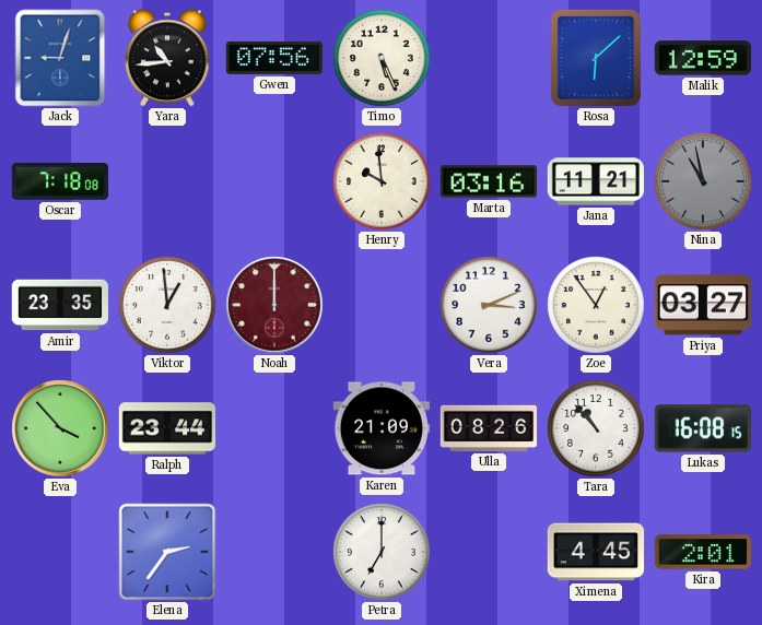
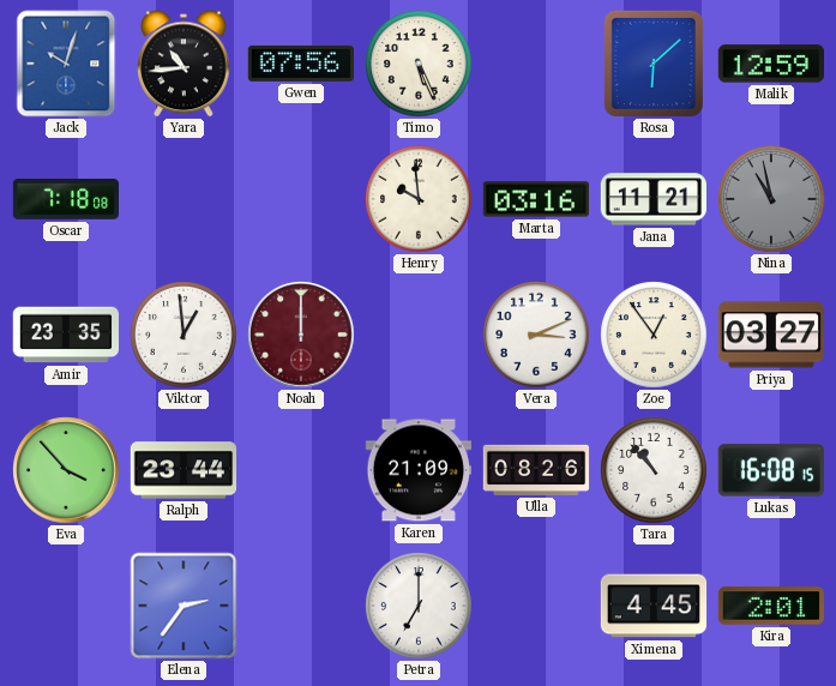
Jack: 9:03 -> 10:03 (66, 64)
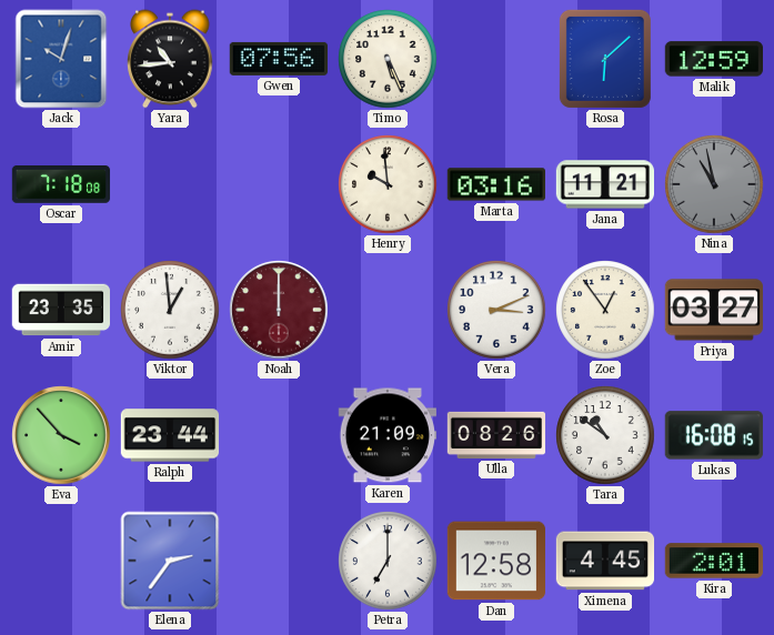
Tara: 10:53 -> 10:51 (605, 435)
Dan: none -> 12:58 (495, 561)
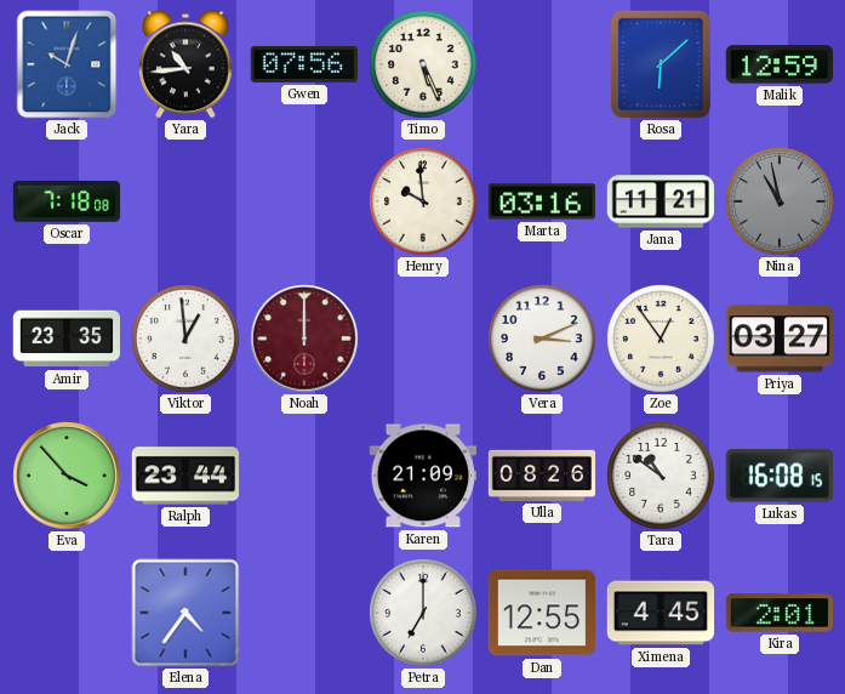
Elena: 2:36 -> 4:36 (185, 613)
Dan: 12:58 -> 12:55 (541, 613)
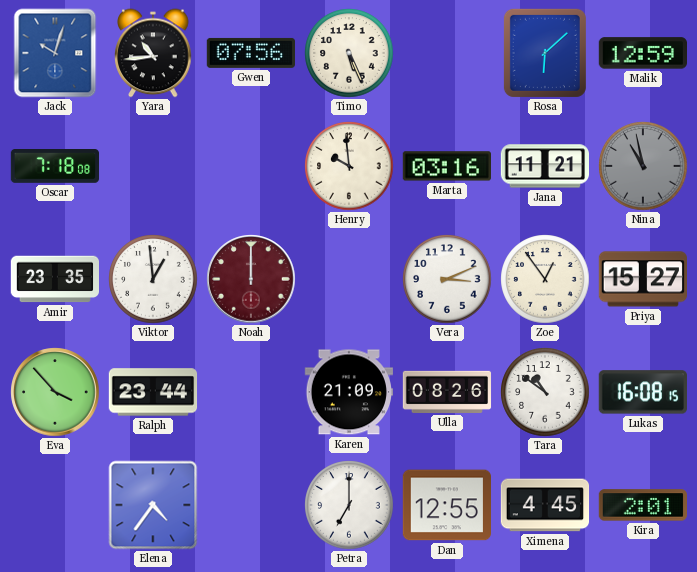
Priya: 03:27 -> 15:27 (642, 279)
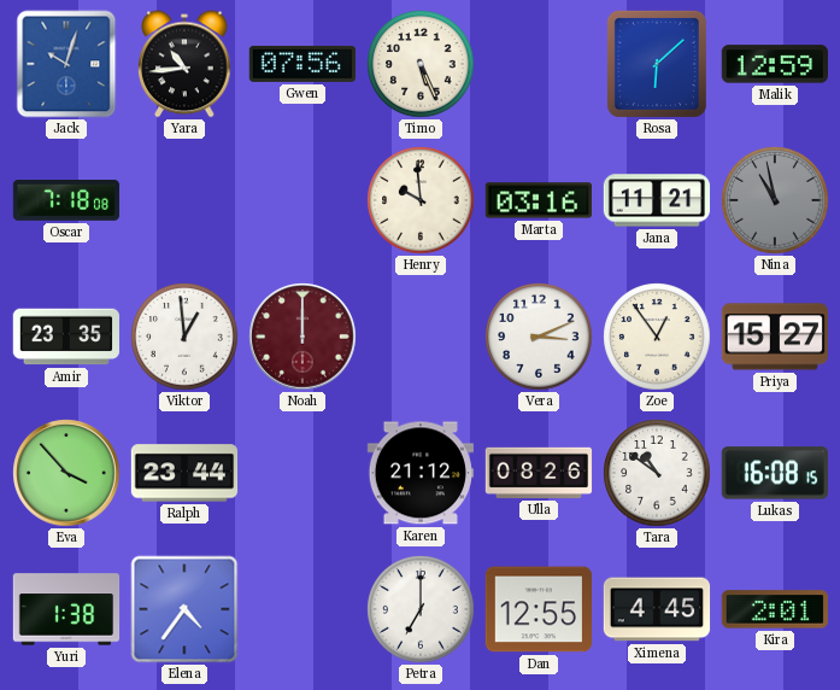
Karen: 21:09 -> 21:12 (419, 473)
Yuri: none -> 1:38 (66, 609)
